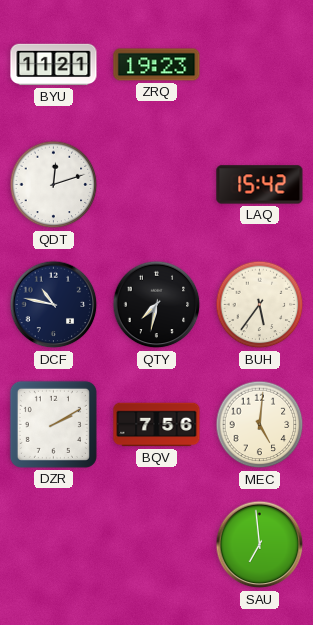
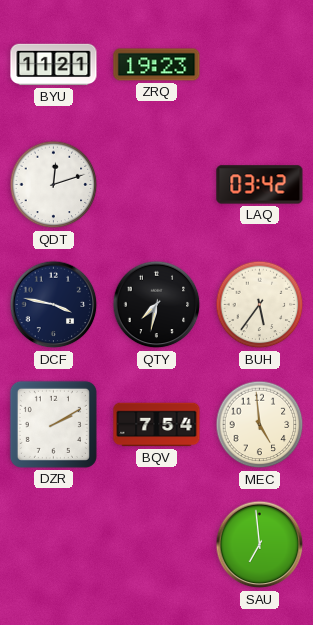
LAQ: 15:42 -> 03:42 (260, 185)
DCF: 10:47 -> 3:47 (54, 305)
BQV: 7:56 -> 7:54 (157, 425)
MEC: 5:01 -> 4:59 (260, 425)
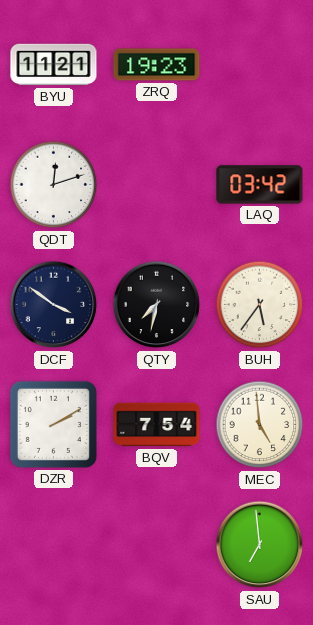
DCF: 3:47 -> 3:51 (54, 305)
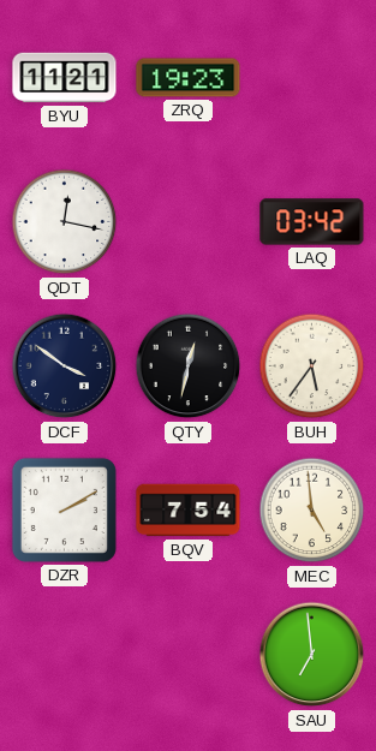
QDT: 12:12 -> 12:17 (65, 222)
QTY: 7:32 -> 12:32 (189, 366)
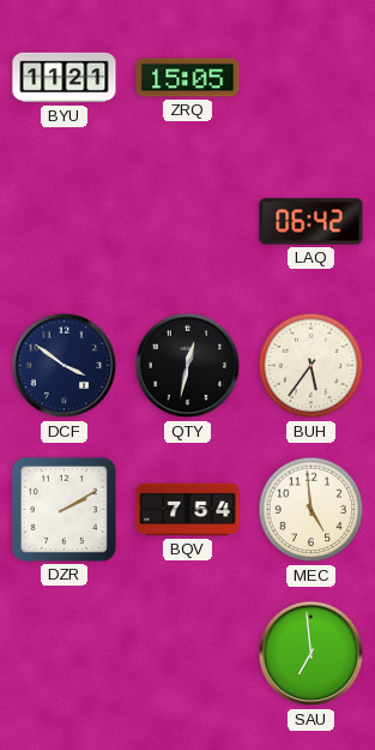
ZRQ: 19:23 -> 15:05 (188, 78)
QDT: 12:17 -> none (65, 222)
LAQ: 03:42 -> 06:42 (312, 222)
